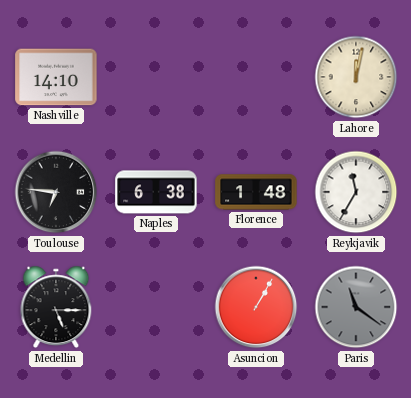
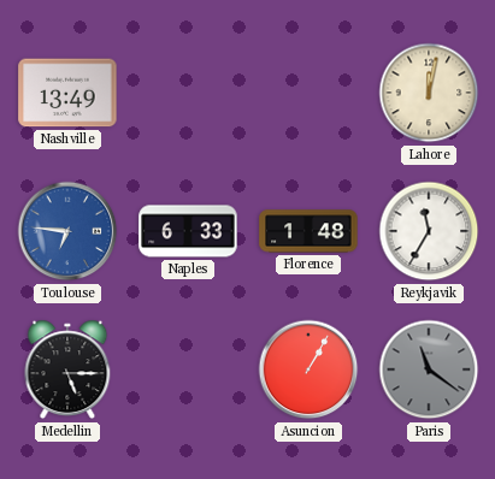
Nashville: 14:10 -> 13:49 (67, 93)
Toulouse dial: black -> blue (67, 231)
Naples: 6:38 -> 6:33 (188, 231)
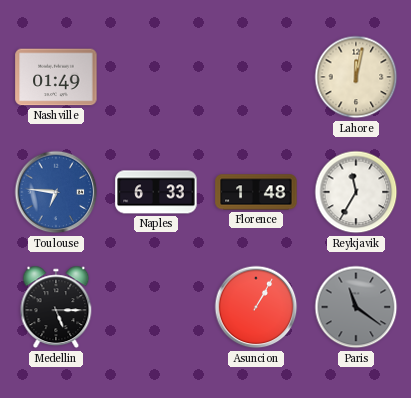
Nashville: 13:49 -> 01:49 (56, 77)
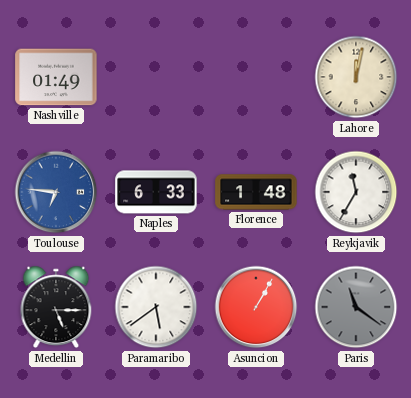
Paramaribo: none -> 5:39 (156, 307)
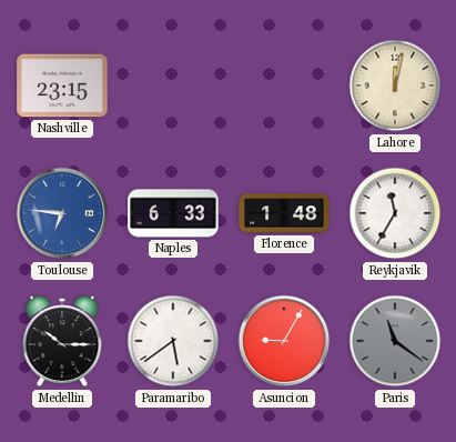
Nashville: 01:49 -> 23:15 (62, 86)
Medellin: 5:15 -> 10:15 (62, 341)
Asuncion: 1:05 -> 9:05 (284, 341)
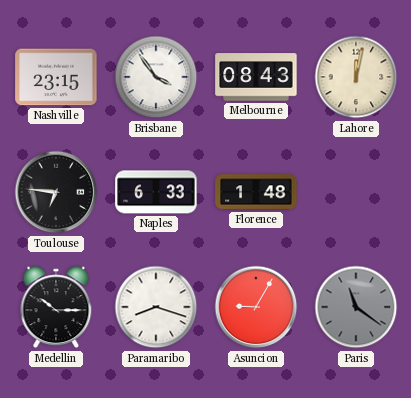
Brisbane: none -> 3:54 (156, 77)
Melbourne: none -> 08:43 (256, 77)
Toulouse dial: blue -> black (56, 192)
Reykjavik: 11:35 -> none (395, 213)
Paramaribo: 5:39 -> 8:18 (156, 307)
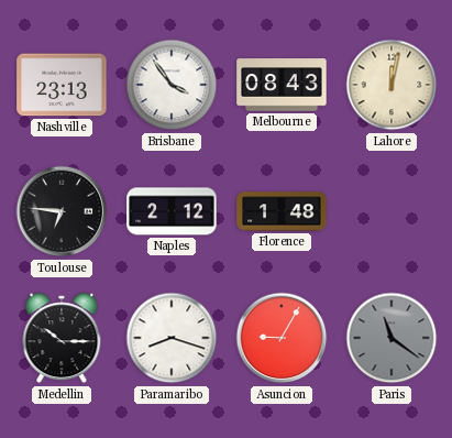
Nashville: 23:15 -> 23:13 (62, 85)
Naples: 6:33 -> 2:12 (172, 211)
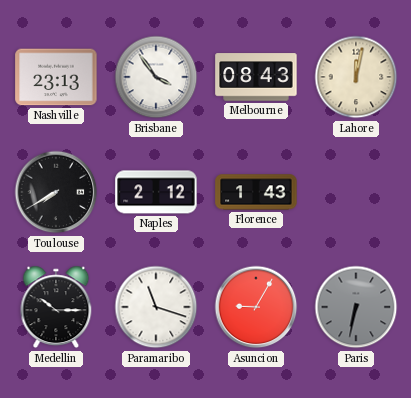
Toulouse: 6:46 -> 7:40 (56, 192)
Florence: 1:48 -> 1:43 (256, 192)
Paramaribo: 8:18 -> 11:18 (156, 307)
Paris: 11:21 -> 6:32 (356, 307)
